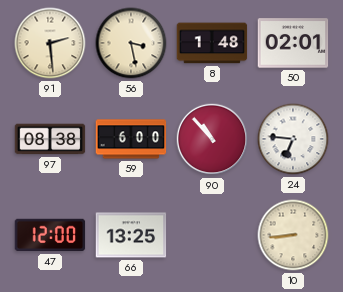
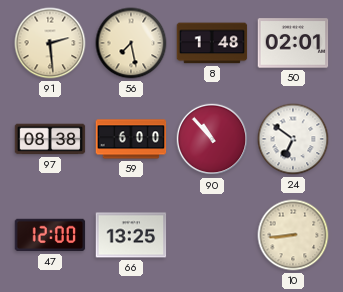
56: 3:28 -> 7:28 (131, 43)
24: 6:46 -> 6:51 (293, 139)
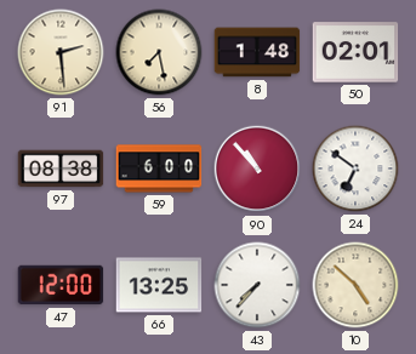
43: none -> 7:37 (257, 285)
10: 8:44 -> 4:52 (355, 285)
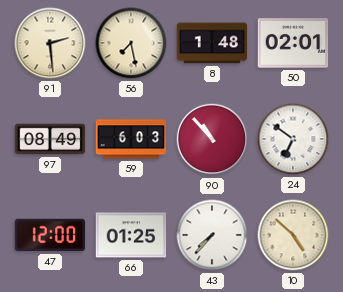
97: 08:38 -> 08:49 (50, 139)
59: 6:00 -> 6:03 (131, 139)
66: 13:25 -> 01:25 (131, 235)
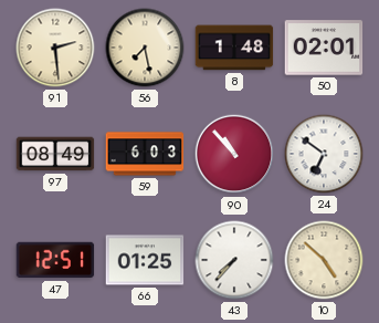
47: 12:00 -> 12:51 (55, 260)
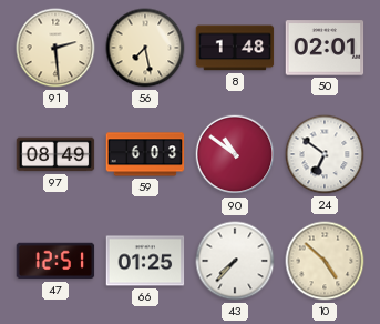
90: 10:53 -> 10:51 (235, 154)
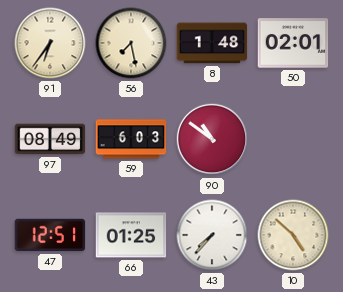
91: 2:29 -> 6:36 (50, 43)
24: 6:51 -> none (325, 154)
